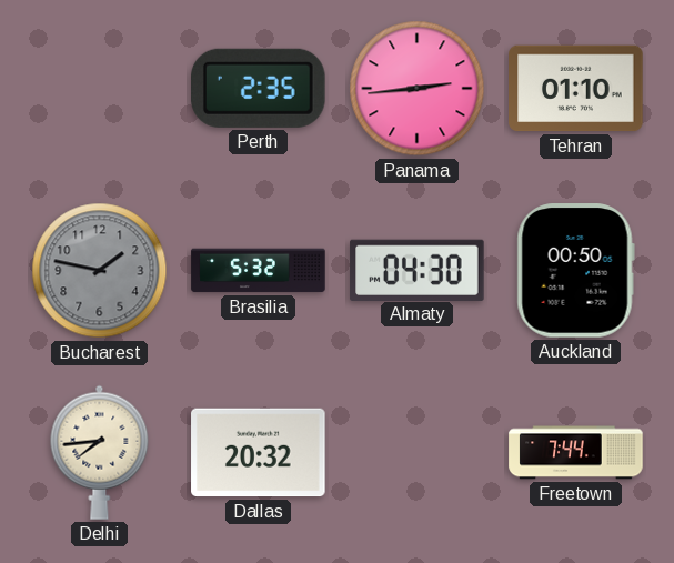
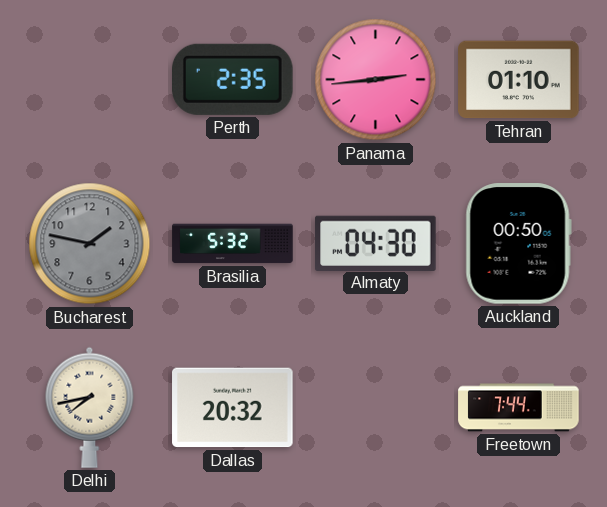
Delhi: 7:44 -> 7:43 (90, 407)
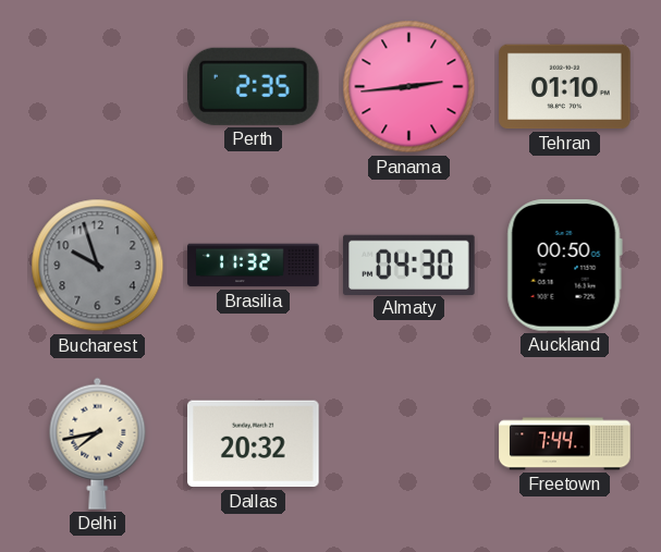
Bucharest: 1:47 -> 9:57 (98, 266)
Brasilia: 5:32 -> 11:32 (254, 266)
